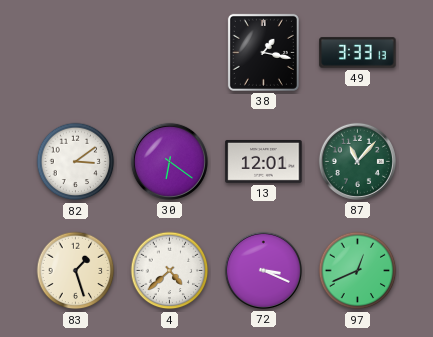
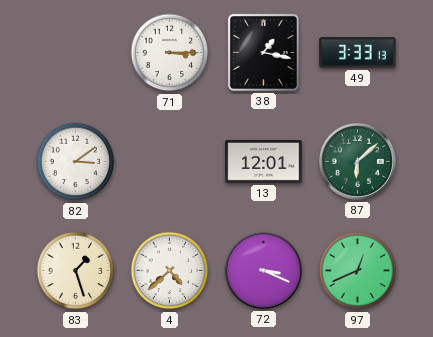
71: none -> 3:15 (170, 53)
30: 6:21 -> none (169, 161)
87: 11:07 -> 6:08 (357, 161)
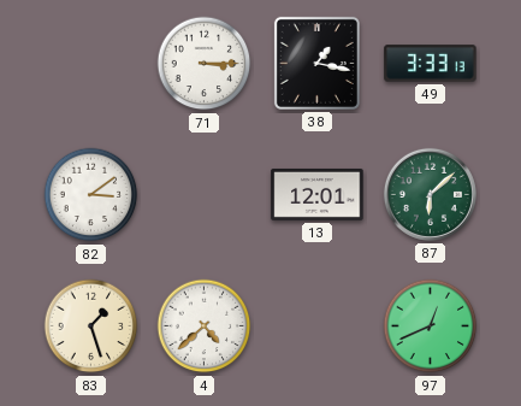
72: 3:19 -> none (263, 270)
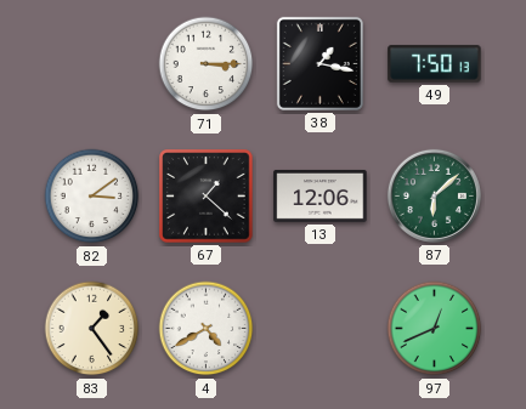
49: 3:33 -> 7:50 (435, 64)
67: none -> 1:22 (207, 197)
13: 12:01 -> 12:06 (321, 195)
83: 1:27 -> 1:24 (92, 329)
4: 4:38 -> 4:40 (207, 329)
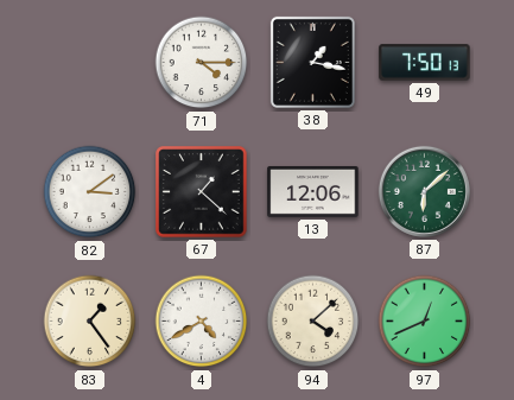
71: 3:15 -> 4:15 (202, 63)
94: none -> 4:08 (313, 322)
